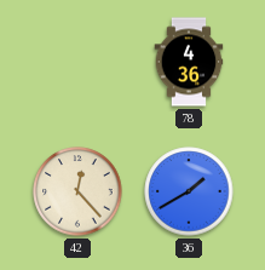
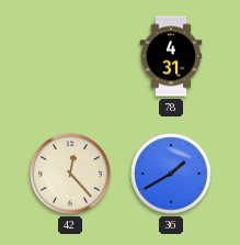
78: 4:36 -> 4:31 (171, 56)
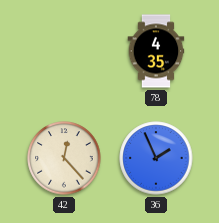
78: 4:31 -> 4:35 (156, 51)
36: 1:40 -> 1:56 (156, 158)
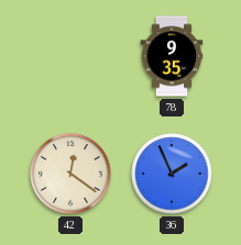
78: 4:35 -> 9:35 (172, 56)
42: 12:23 -> 12:21 (70, 174)
